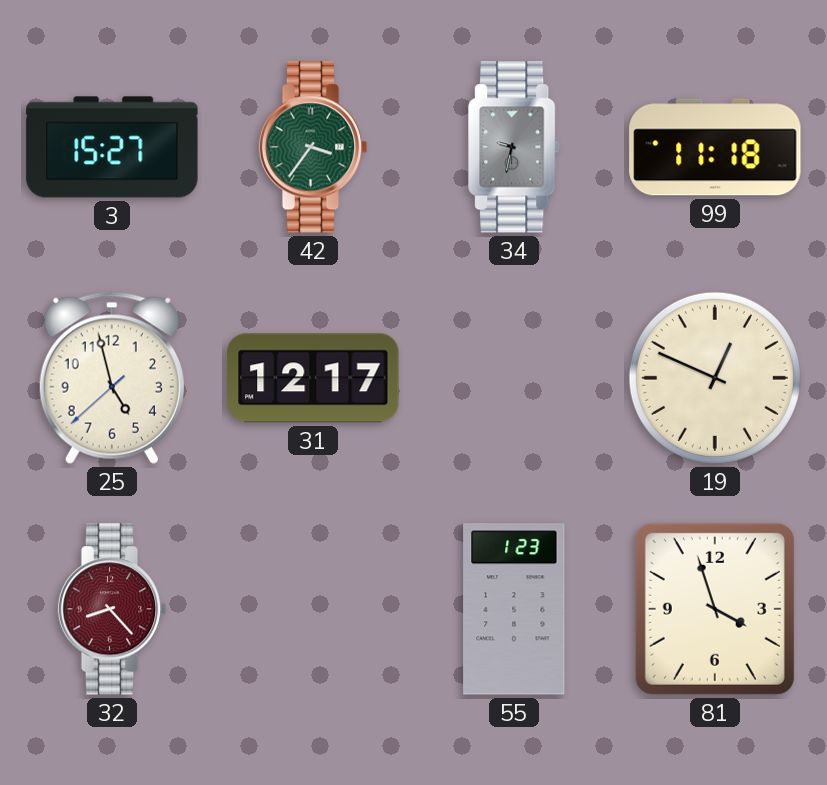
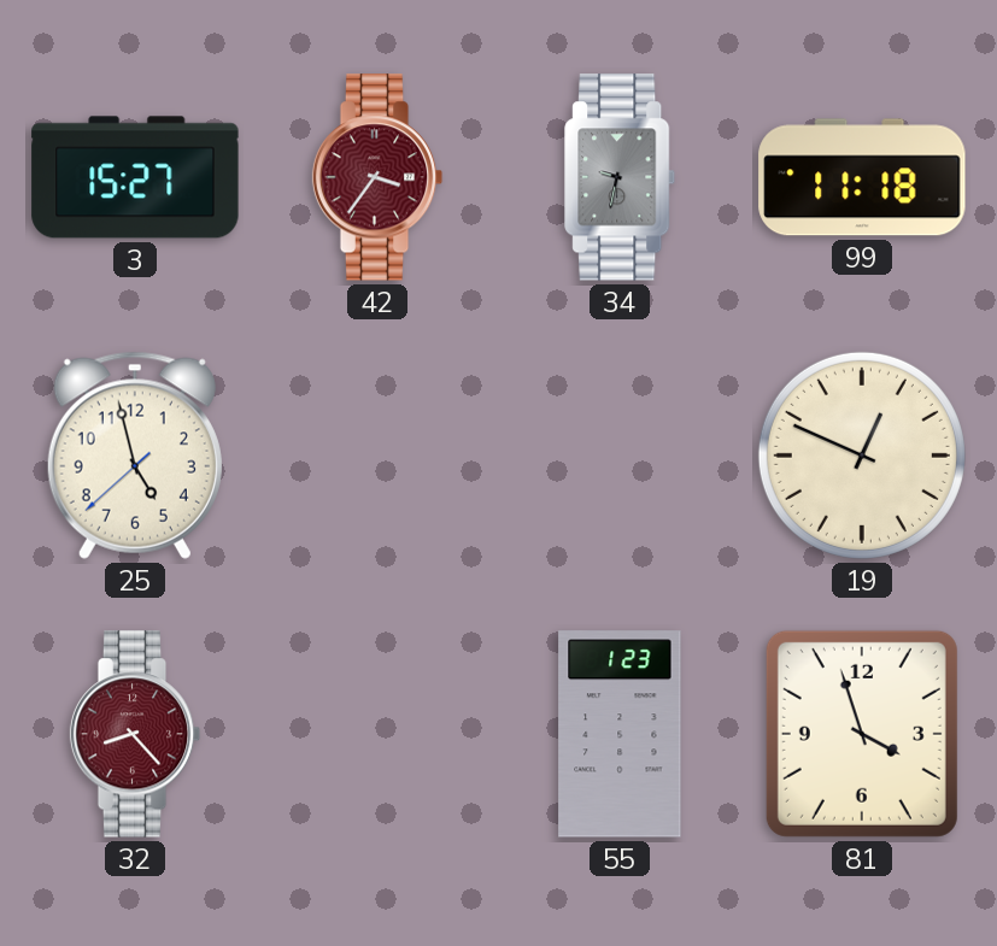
42 dial: green -> burgundy (377, 177)
31: 12:17 -> none (313, 378)
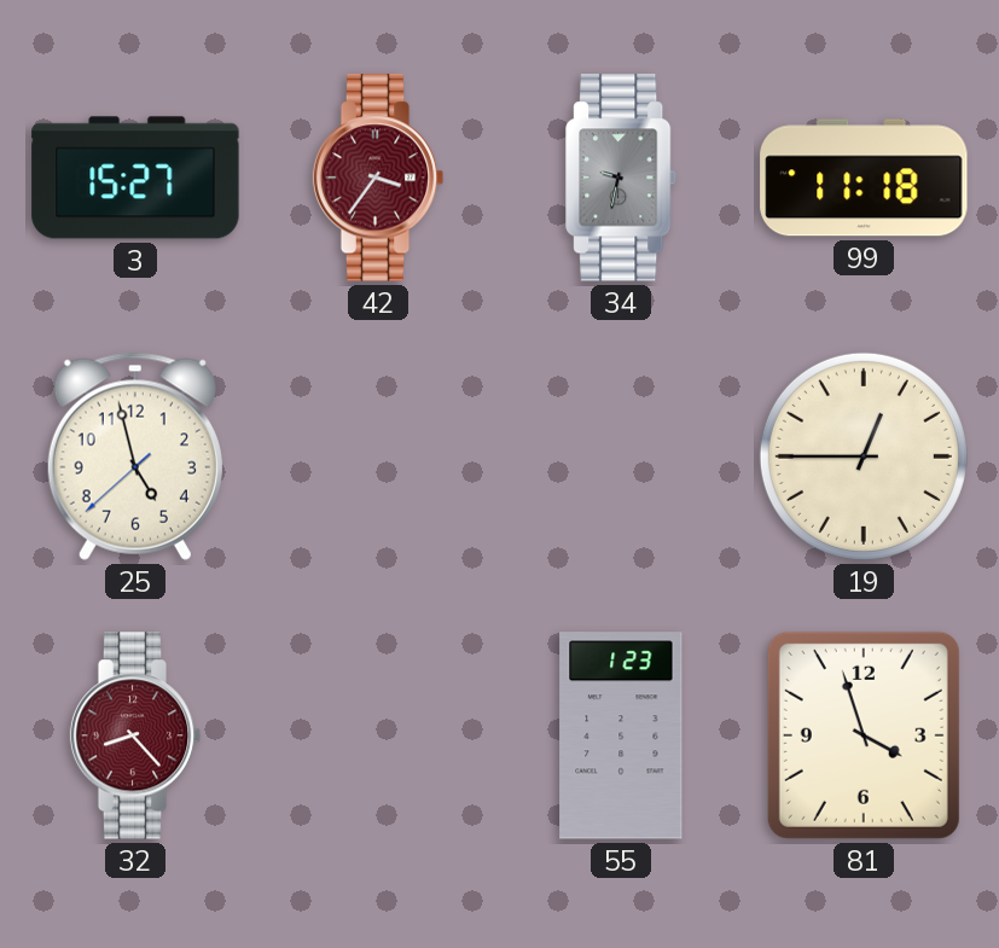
19: 12:49 -> 12:45 (864, 456)
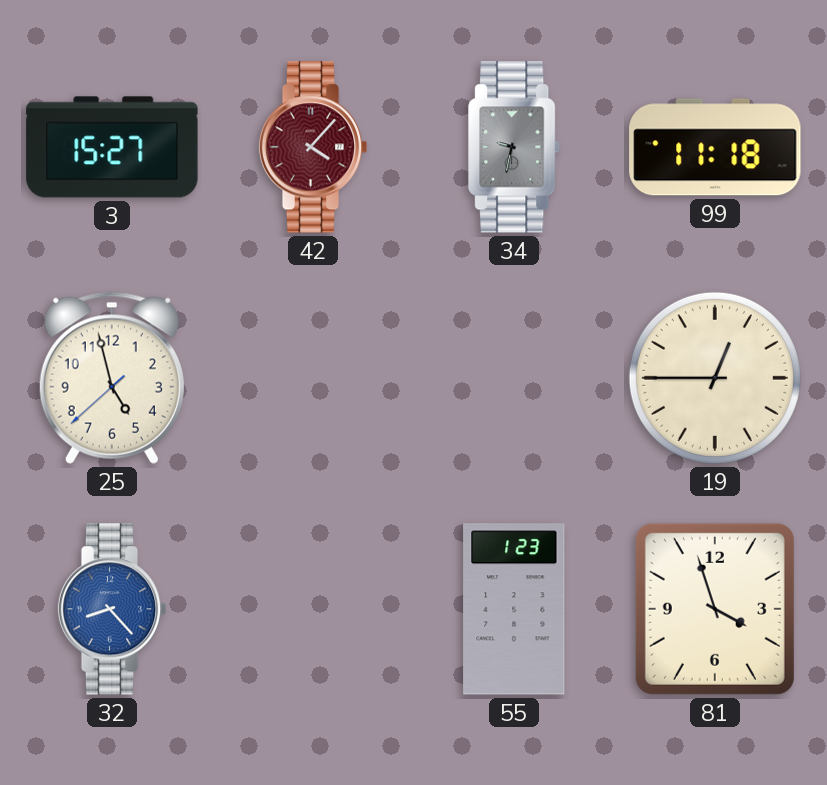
42: 3:36 -> 4:07 (313, 147)
32 dial: burgundy -> blue (112, 609)
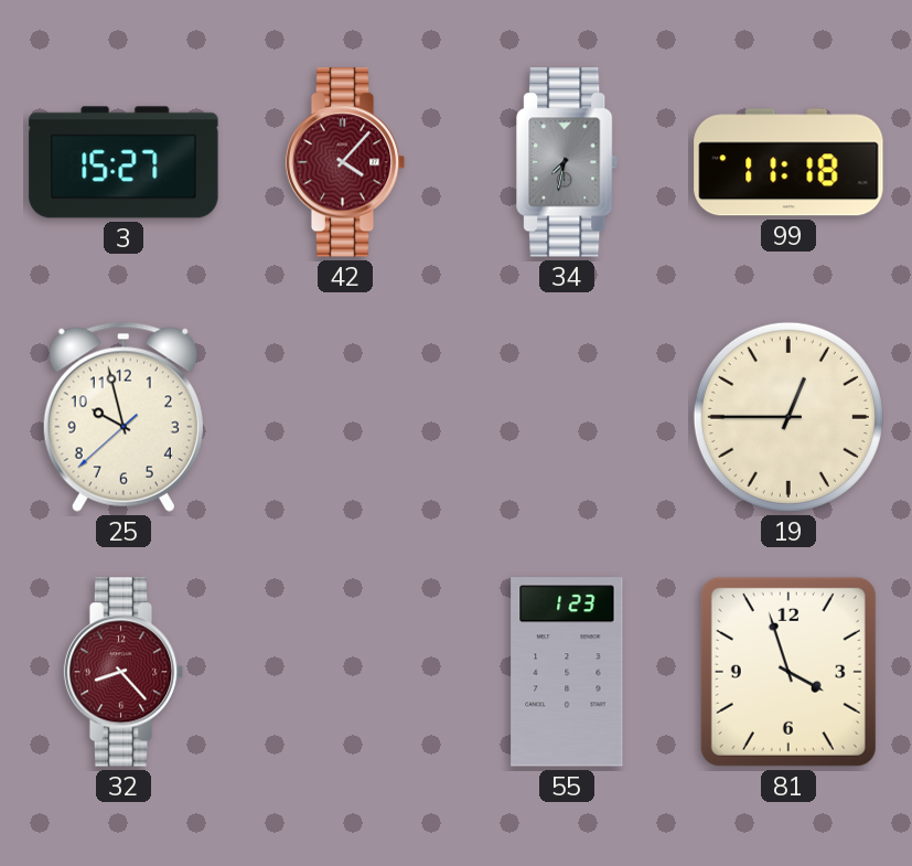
34: 9:32 -> 7:32 (568, 162)
25: 4:57 -> 9:57 (124, 417)
32 dial: blue -> burgundy (124, 672)
